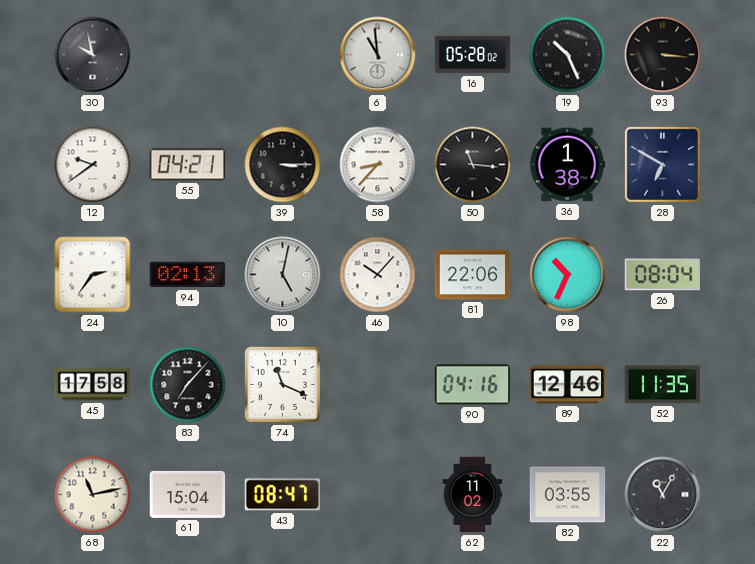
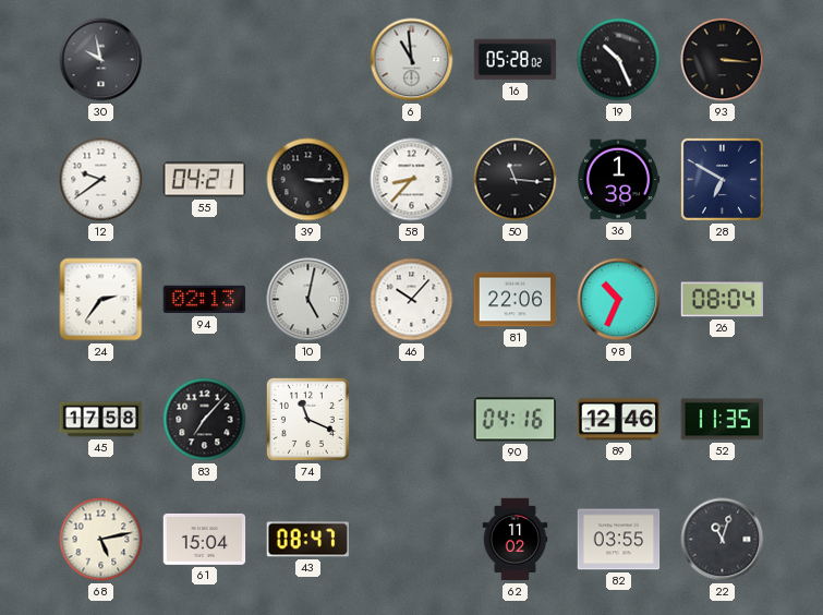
68: 11:13 -> 5:13 (101, 540)
22: 11:05 -> 11:03 (723, 540)
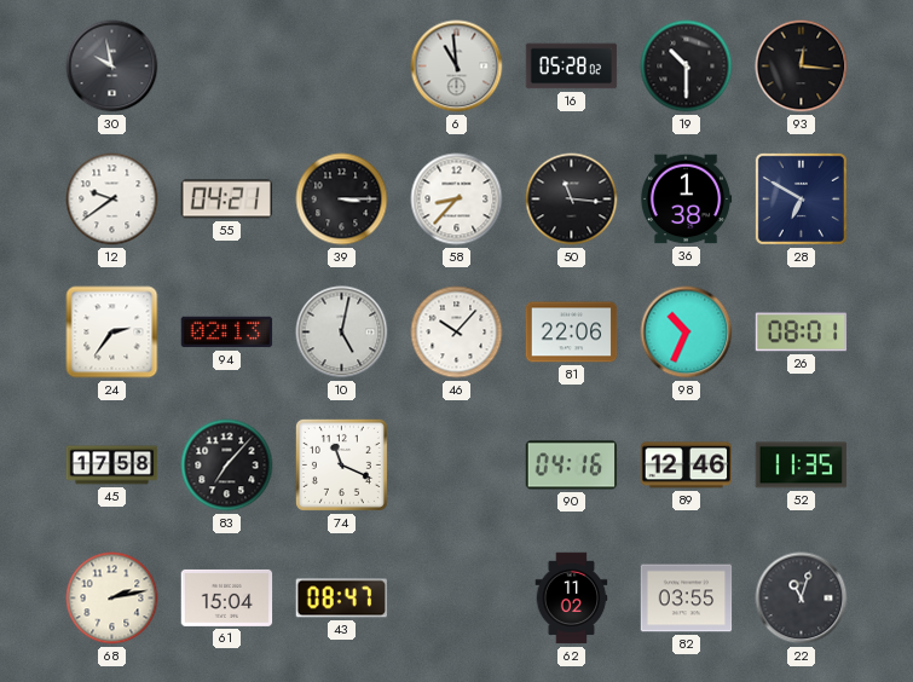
19: 10:26 -> 10:30 (687, 67)
93: 3:16 -> 12:16 (802, 67)
26: 08:04 -> 08:01 (802, 333)
68: 5:13 -> 2:13 (112, 599)
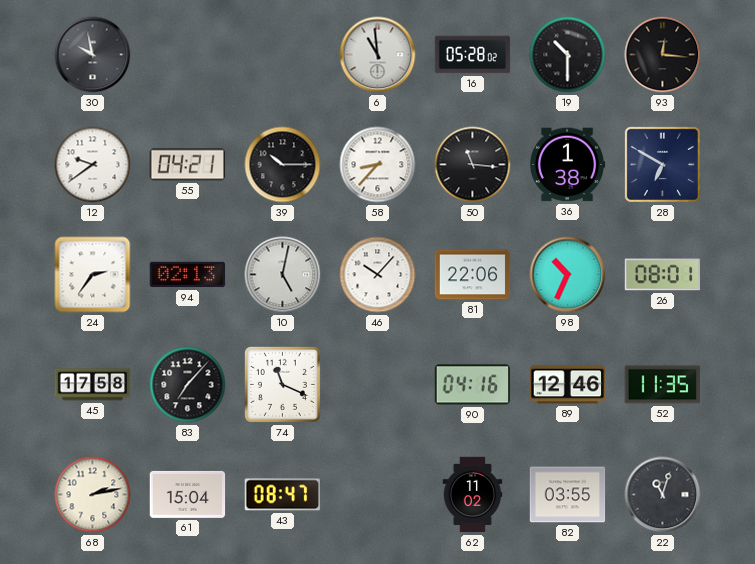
39: 3:15 -> 10:15 (283, 165)
